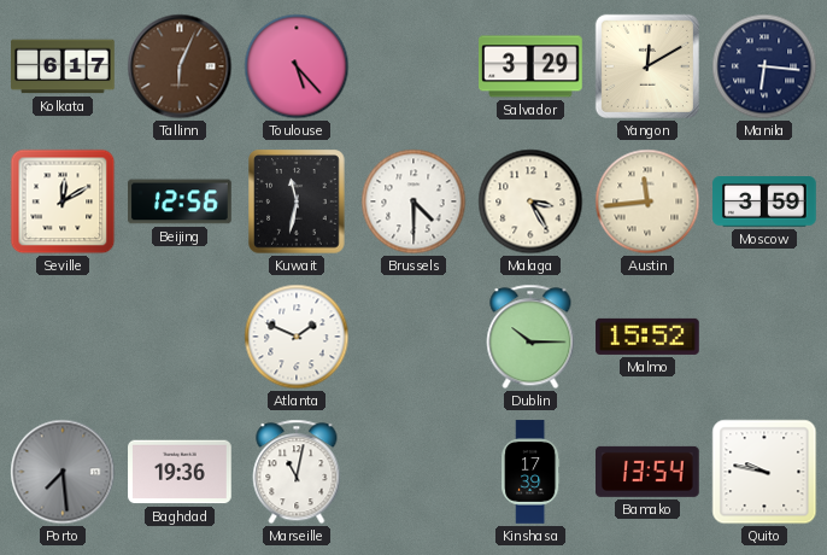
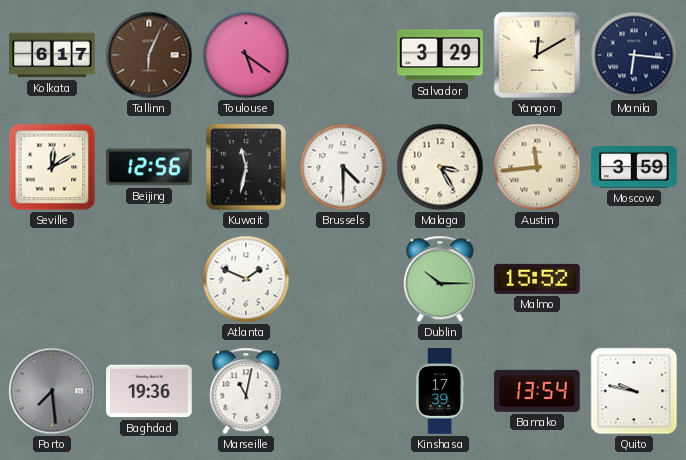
Toulouse: 5:23 -> 5:21 (246, 55)
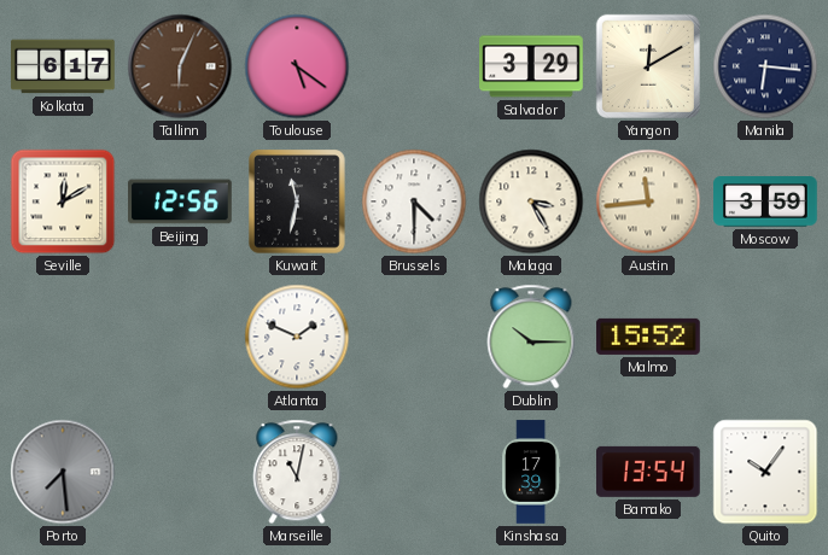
Baghdad: 19:36 -> none (149, 391)
Quito: 9:47 -> 10:06 (765, 472)
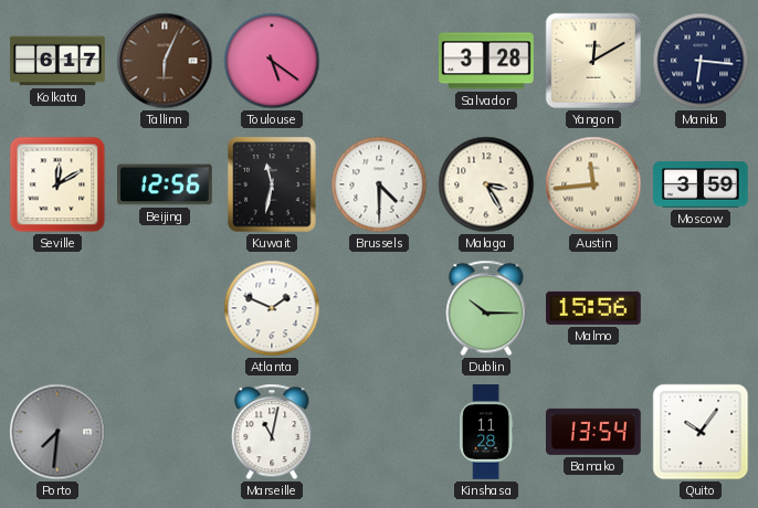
Salvador: 3:29 -> 3:28 (486, 61)
Malmo: 15:52 -> 15:56 (593, 308)
Porto: 7:29 -> 7:31 (57, 432)
Kinshasa: 17:39 -> 11:28 (486, 432)
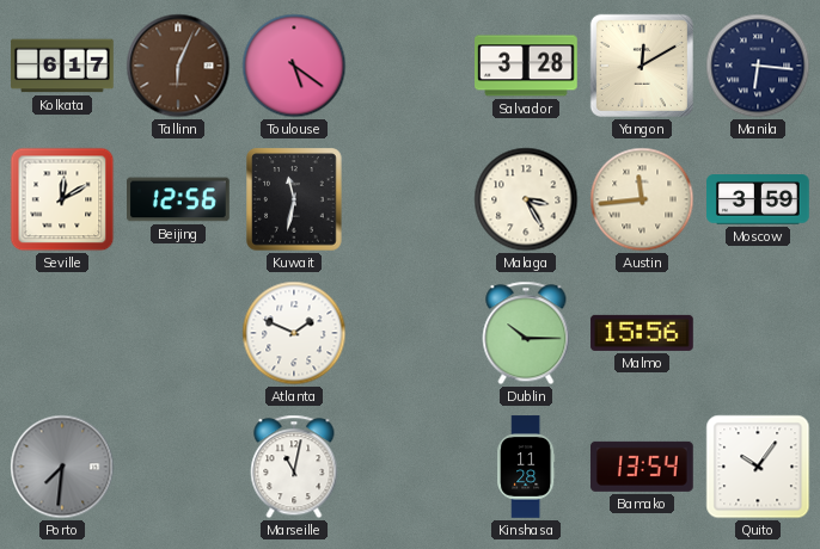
Brussels: 4:30 -> none (379, 184)
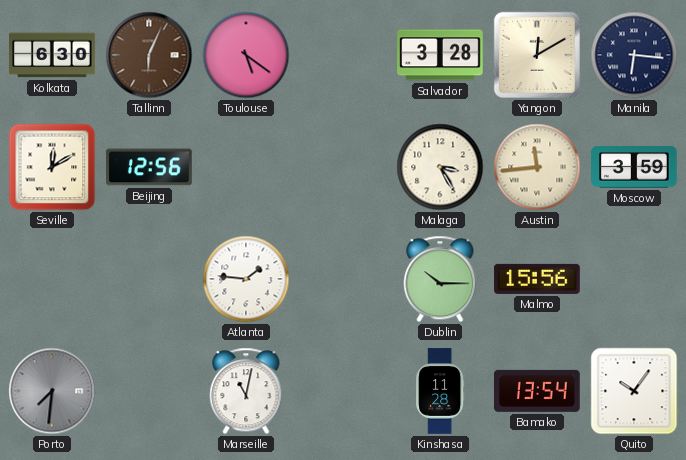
Kolkata: 6:17 -> 6:30 (52, 55)
Kuwait: 11:32 -> none (294, 199)
Atlanta: 1:49 -> 1:46 (246, 279)
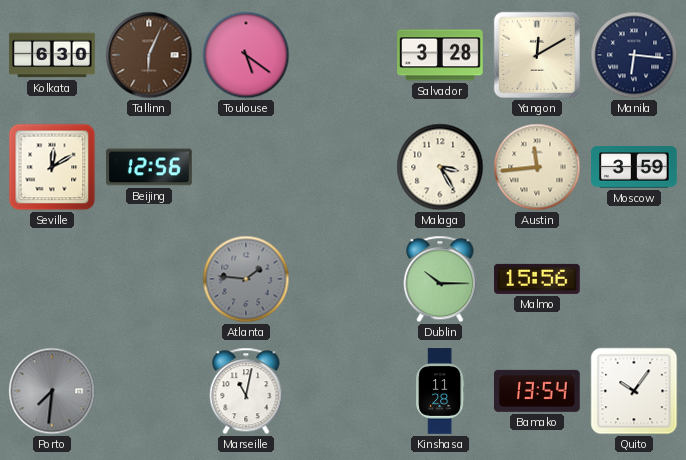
Atlanta dial: white -> grey (246, 279)
